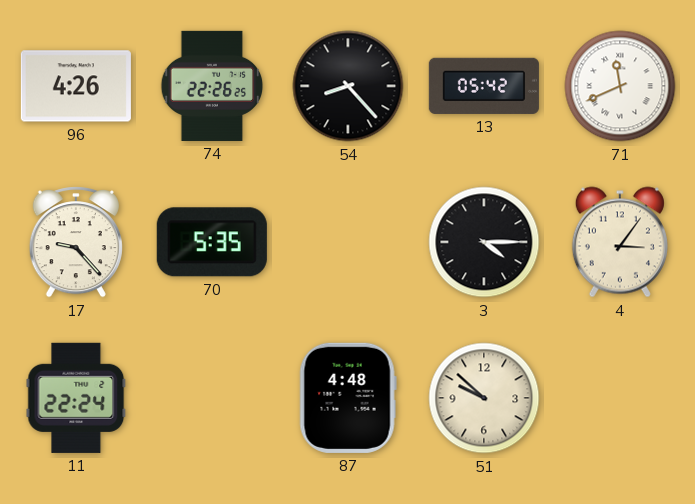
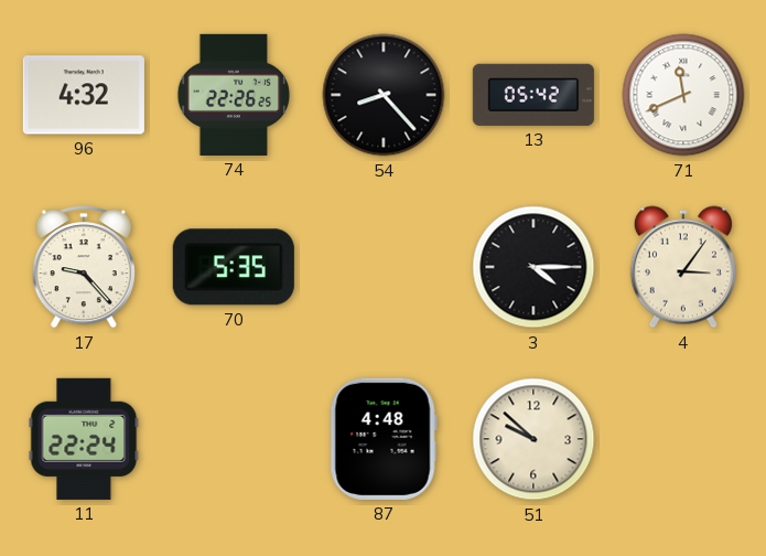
96: 4:26 -> 4:32 (84, 95)
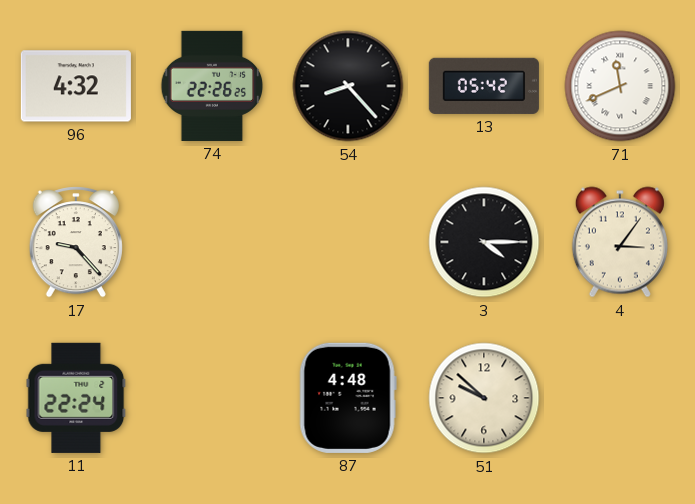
70: 5:35 -> none (234, 267)
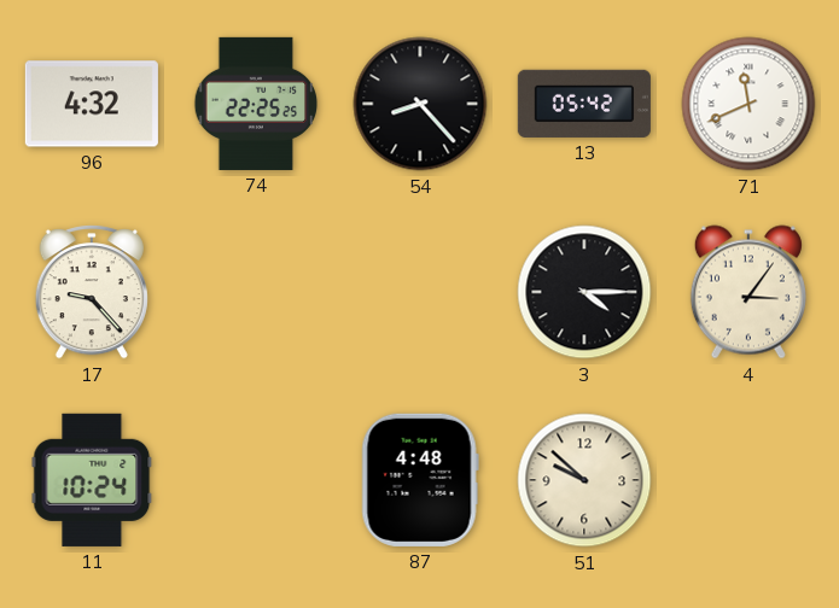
74: 22:26 -> 22:25 (256, 104)
11: 22:24 -> 10:24 (92, 480)
